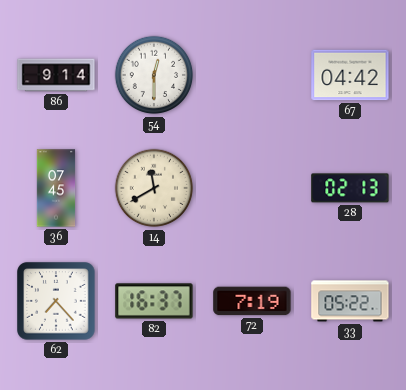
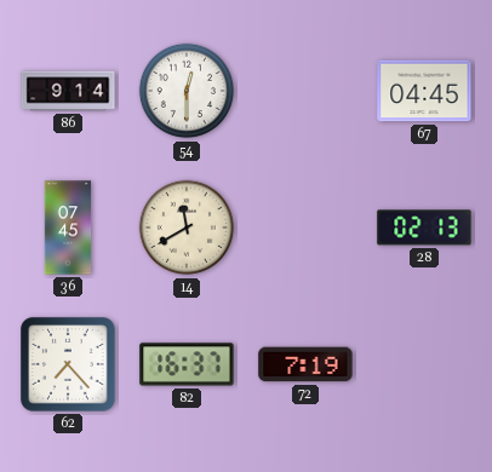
67: 04:42 -> 04:45 (424, 91)
33: 05:22 -> none (350, 301)
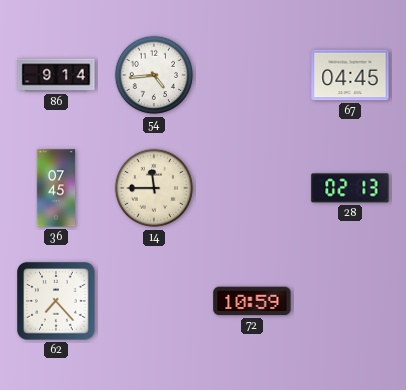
54: 12:30 -> 4:44 (154, 75)
14: 11:40 -> 11:45 (154, 188)
82: 16:37 -> none (187, 364)
72: 7:19 -> 10:59 (252, 301)
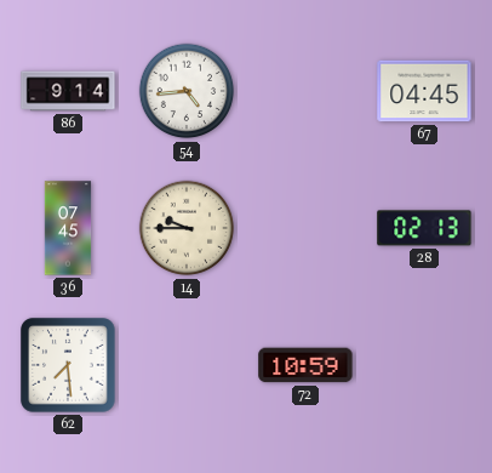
14: 11:45 -> 9:45 (187, 228)
62: 7:23 -> 7:29 (68, 365)
